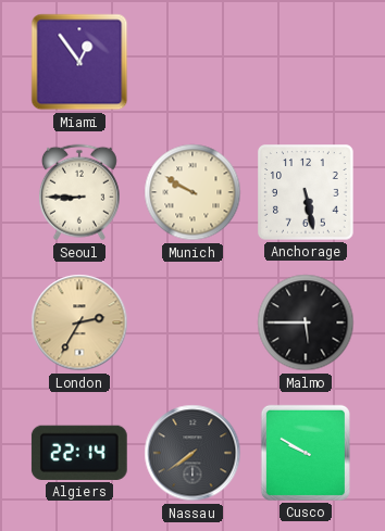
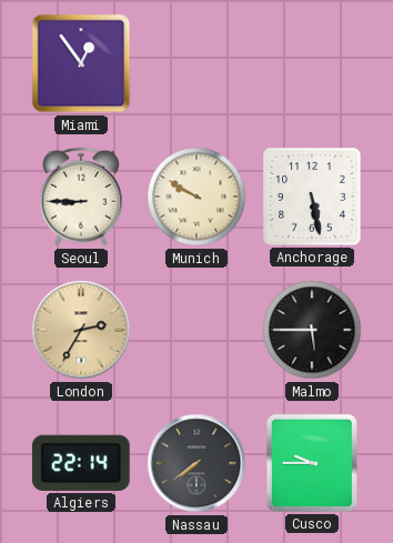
Cusco: 9:50 -> 9:45 (312, 463)
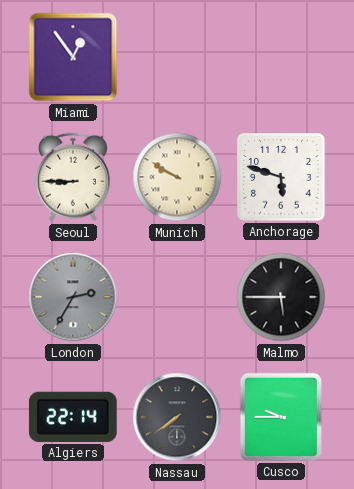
Anchorage: 5:28 -> 5:48 (281, 178)
London dial: champagne -> grey (73, 297)
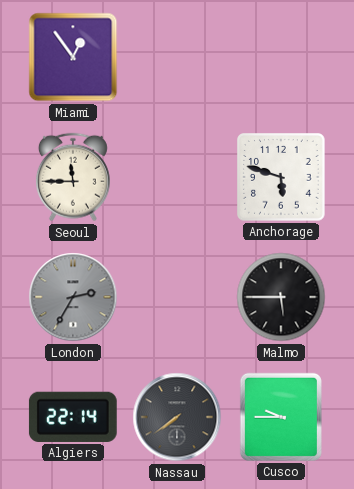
Seoul: 8:45 -> 11:45 (73, 177)
Munich: 9:50 -> none (177, 177)
